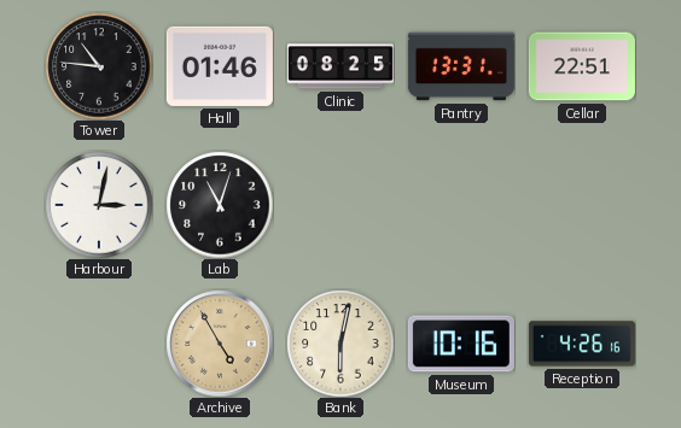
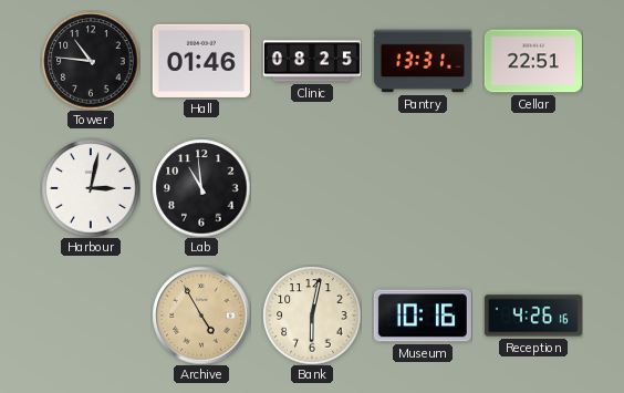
Lab: 11:03 -> 10:59 (201, 188)
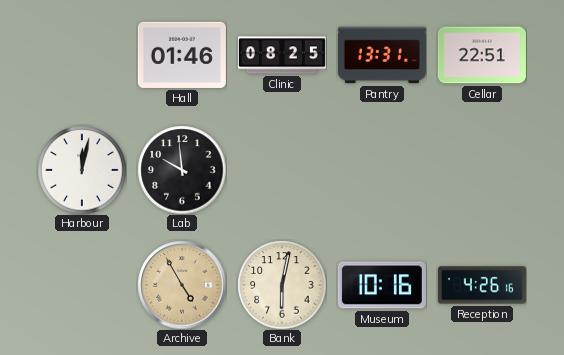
Tower: 10:46 -> none (91, 61)
Harbour: 3:02 -> 12:02 (82, 170)
Lab: 10:59 -> 9:59 (182, 170)
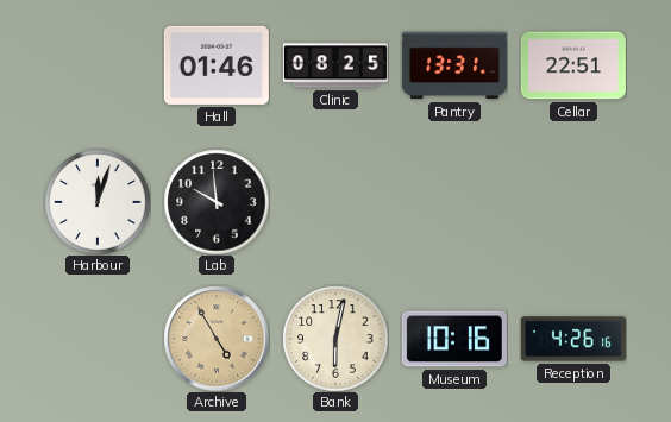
Harbour: 12:02 -> 12:03 (98, 202)
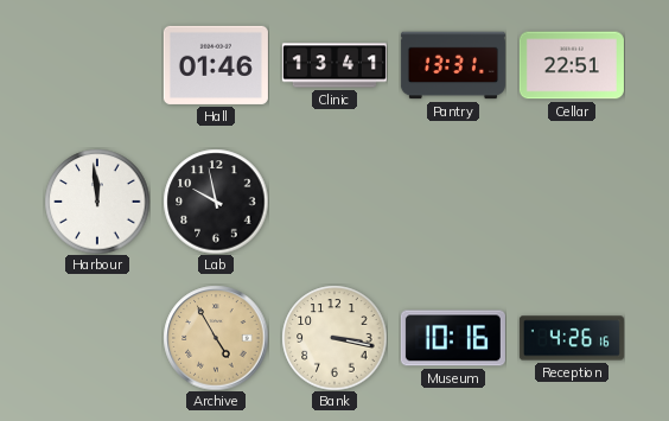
Clinic: 08:25 -> 13:41 (334, 65)
Harbour: 12:03 -> 11:59 (97, 202)
Lab: 9:59 -> 9:58 (216, 202)
Bank: 6:02 -> 3:17 (334, 338)
